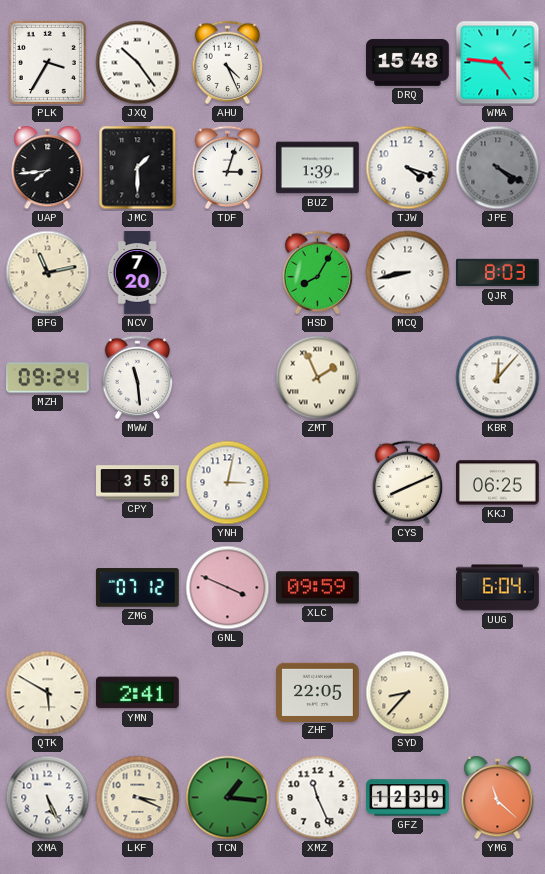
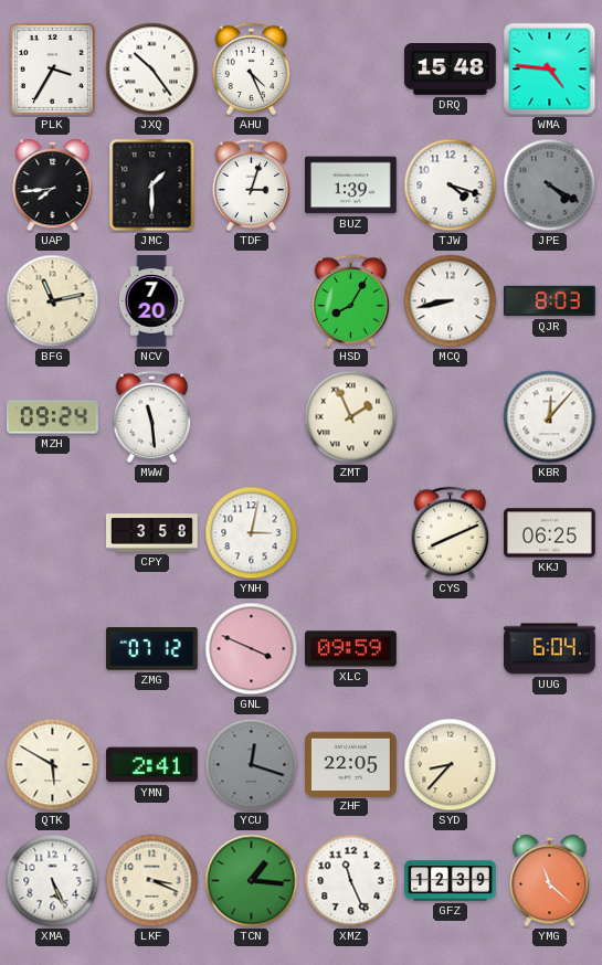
YCU: none -> 12:18 (252, 765)
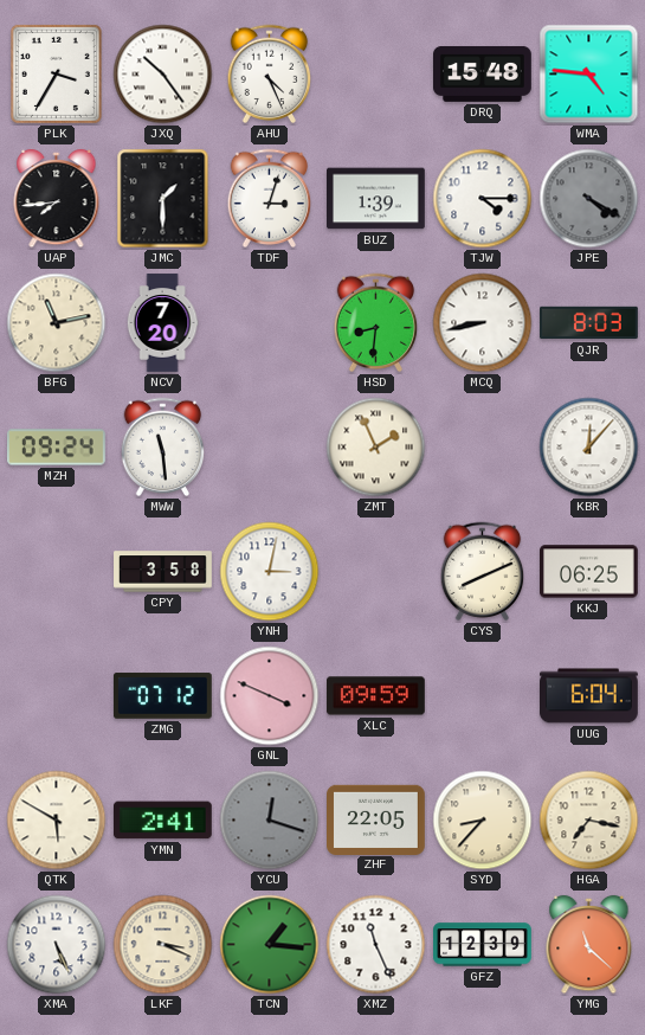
TJW: 4:18 -> 4:15 (483, 199)
HSD: 8:05 -> 8:31 (376, 323)
HGA: none -> 7:17 (589, 821)
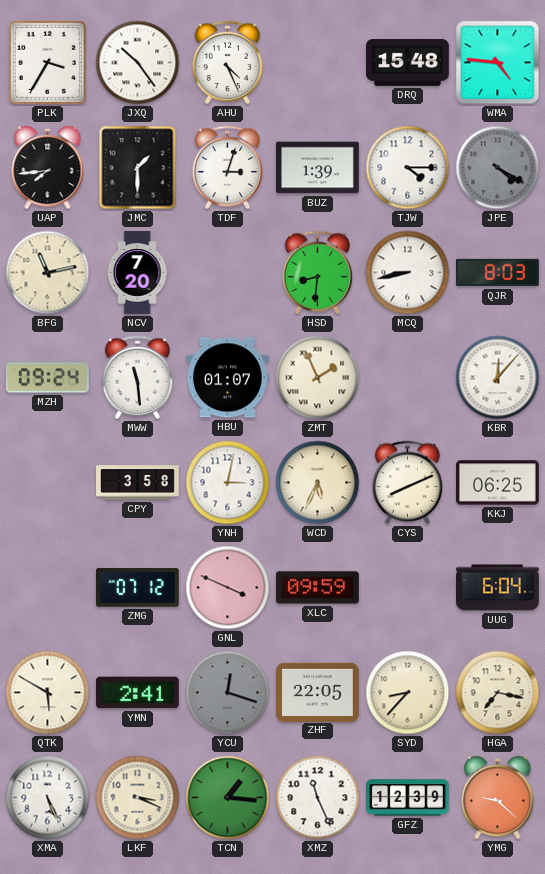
HBU: none -> 01:07 (228, 378)
WCD: none -> 5:34 (318, 483)
YMG: 11:22 -> 9:22 (498, 798)
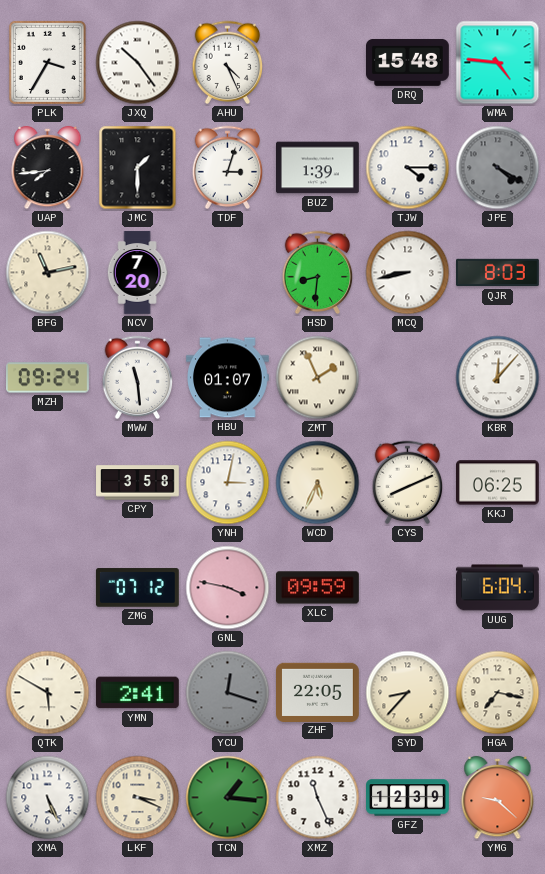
GNL: 3:49 -> 3:47 (228, 588)
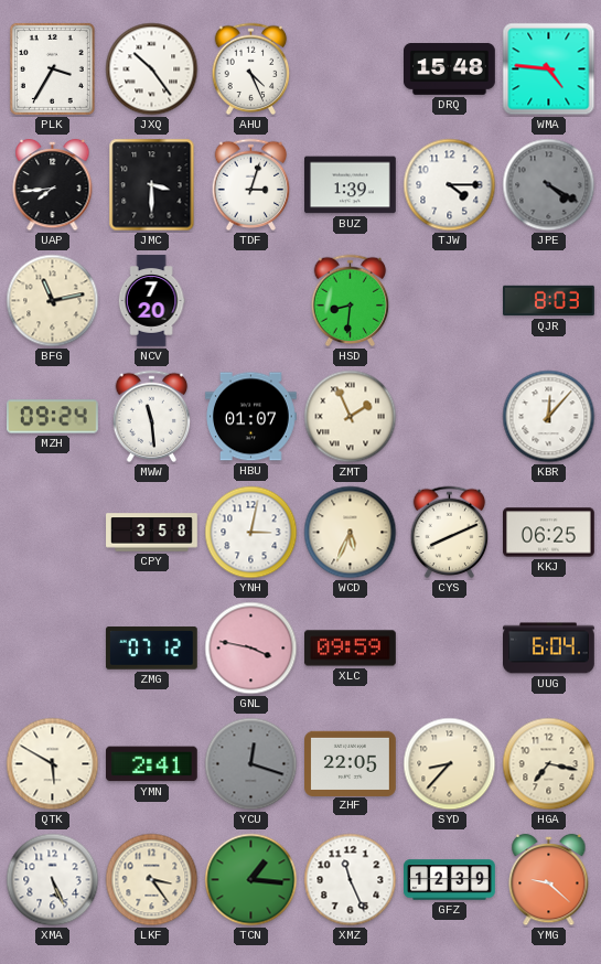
JMC: 1:30 -> 3:30 (152, 185)
MCQ: 8:43 -> none (408, 273)
LKF: 3:19 -> 3:24 (152, 880)
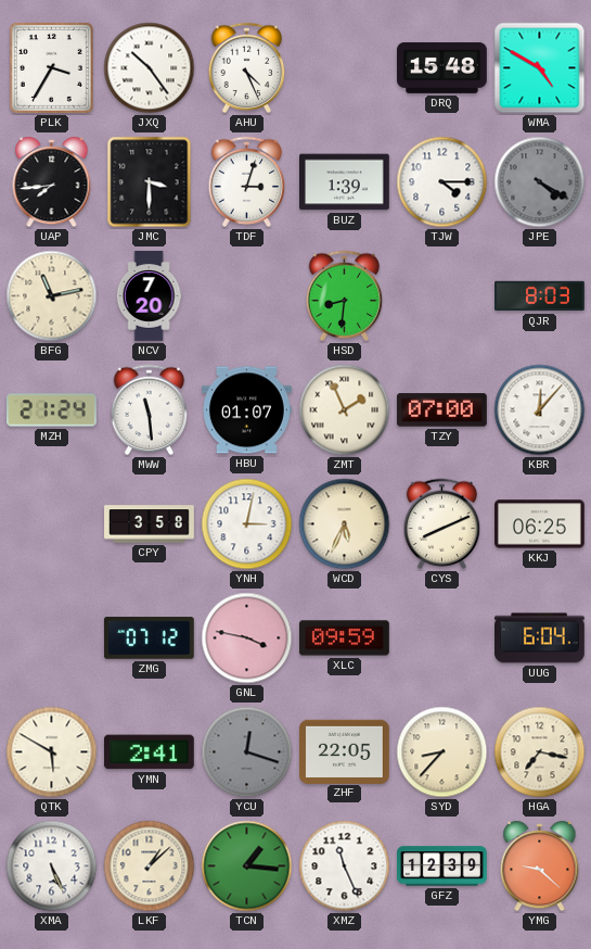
WMA: 4:46 -> 4:50 (540, 68)
MZH: 09:24 -> 21:24 (52, 410)
TZY: none -> 07:00 (441, 410)
LKF: 3:24 -> 1:08 (150, 866)
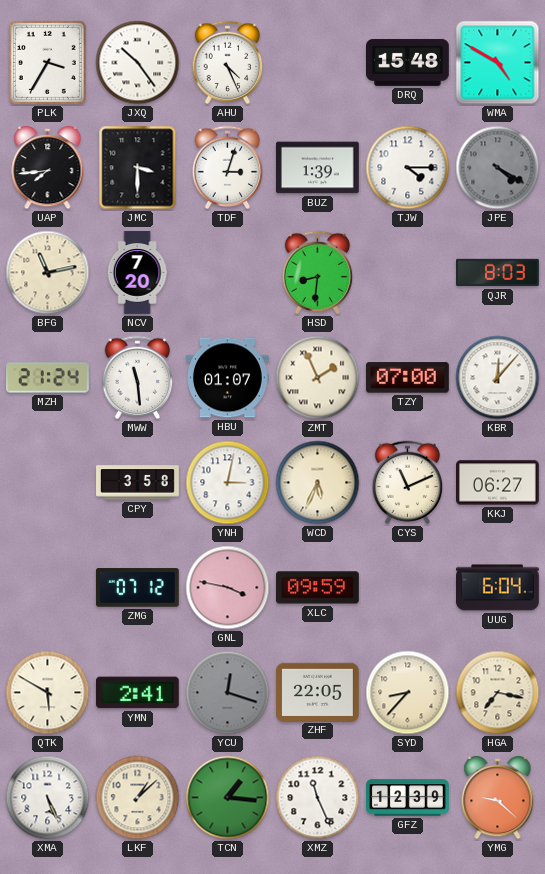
CYS: 8:11 -> 11:11 (408, 483)
KKJ: 06:25 -> 06:27 (498, 483)
